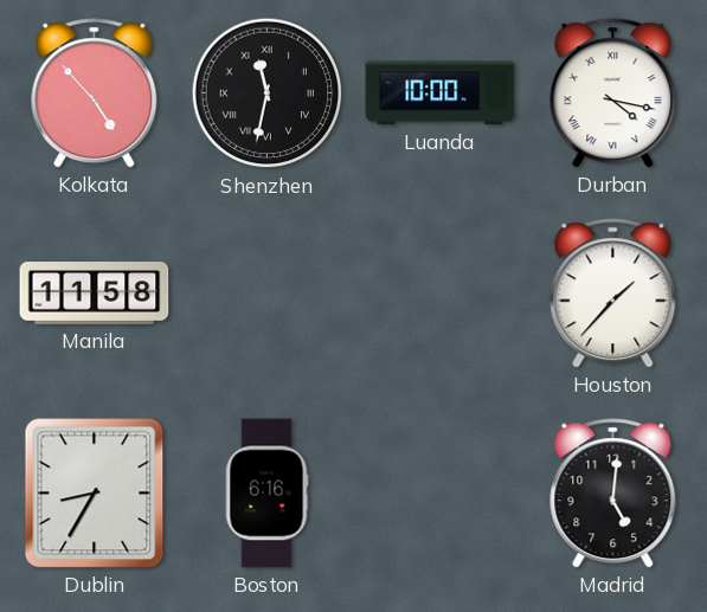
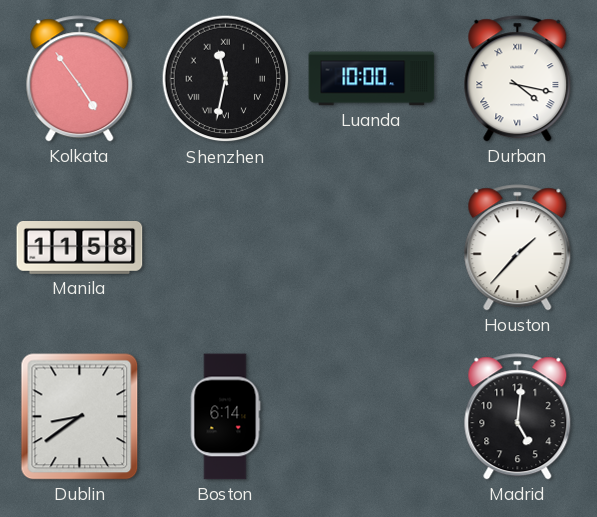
Kolkata: 4:53 -> 4:54 (80, 79)
Dublin: 8:35 -> 8:39 (80, 417)
Boston: 6:16 -> 6:14 (225, 417)
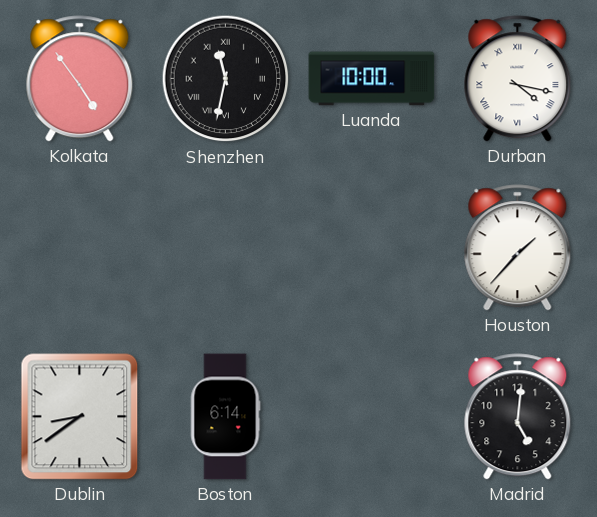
Manila: 11:58 -> none (80, 248)
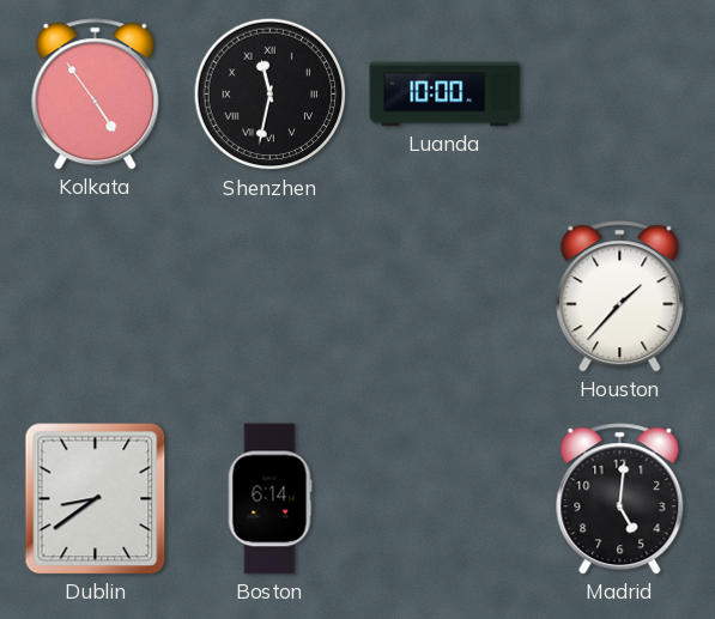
Durban: 4:17 -> none (518, 79)
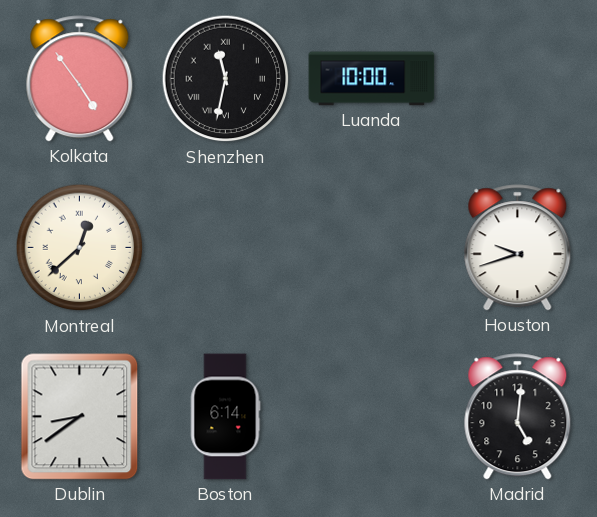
Montreal: none -> 12:38 (80, 248)
Houston: 1:37 -> 9:42 (518, 248)
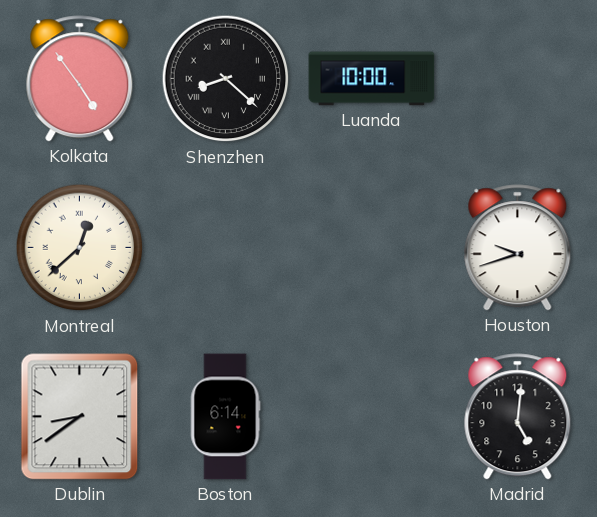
Shenzhen: 11:32 -> 8:22 (226, 79)
